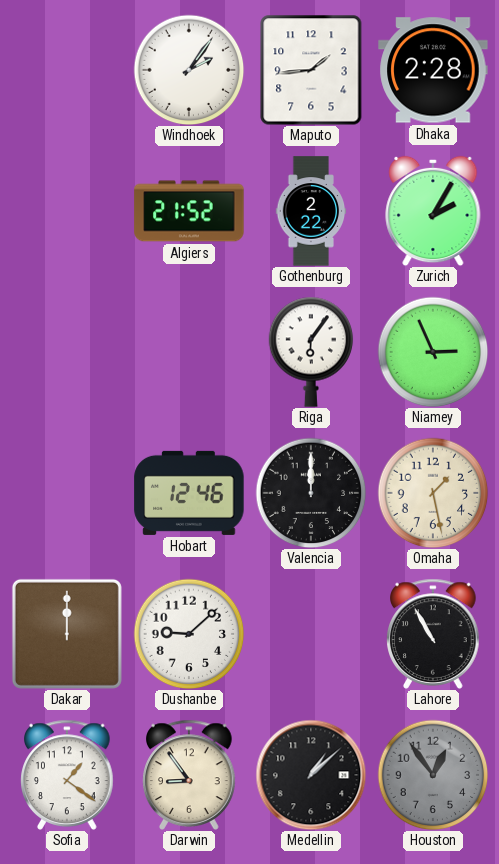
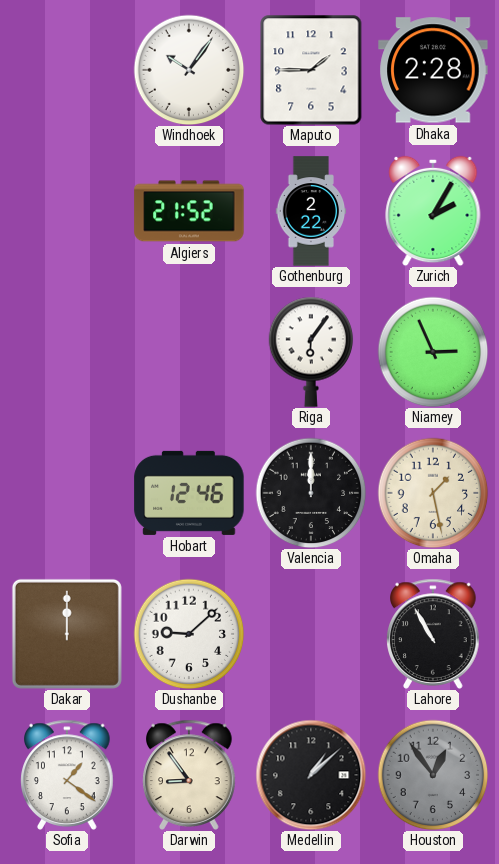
Windhoek: 2:06 -> 10:06 (189, 70)
Maputo: 1:44 -> 1:45 (311, 70)
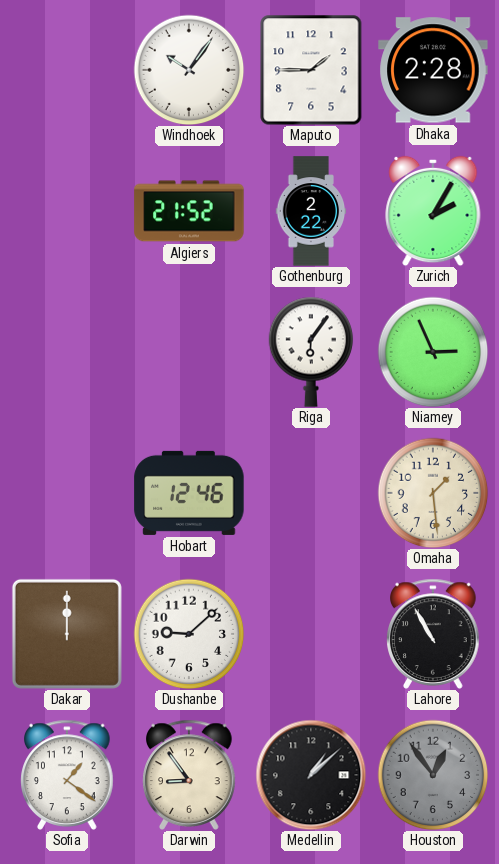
Valencia: 12:00 -> none (311, 493)
Omaha: 1:28 -> 1:29 (433, 493)
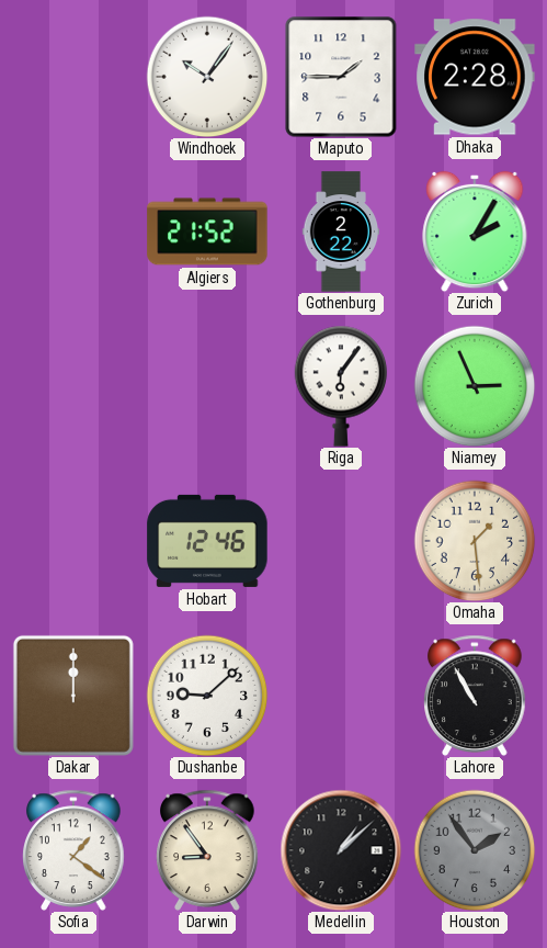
Houston: 12:54 -> 1:54 (475, 850)
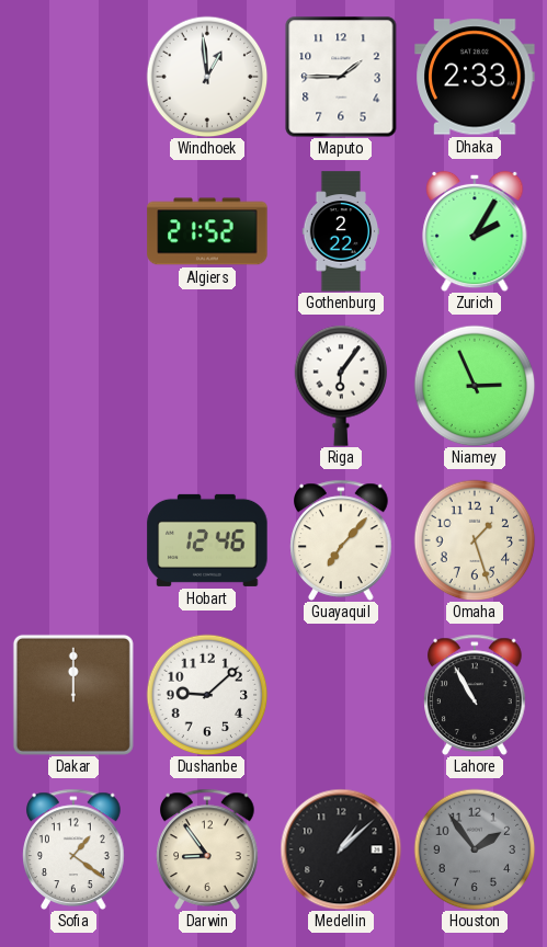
Windhoek: 10:06 -> 12:59 (207, 77)
Dhaka: 2:28 -> 2:33 (475, 77)
Guayaquil: none -> 7:07 (341, 540)
Omaha: 1:29 -> 1:27 (475, 540)
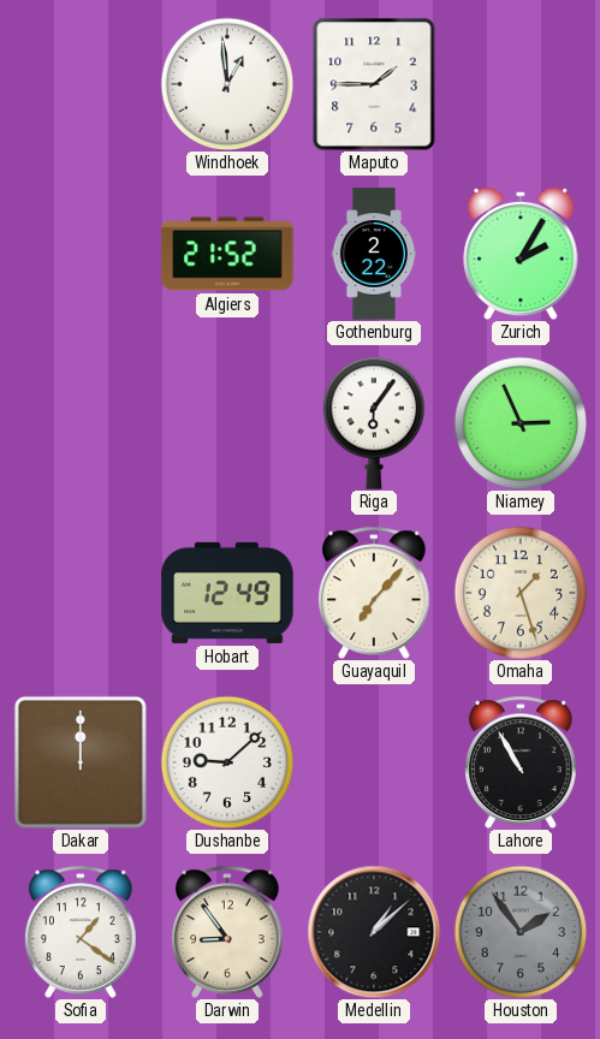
Dhaka: 2:33 -> none (475, 77)
Hobart: 12:46 -> 12:49 (227, 593)
